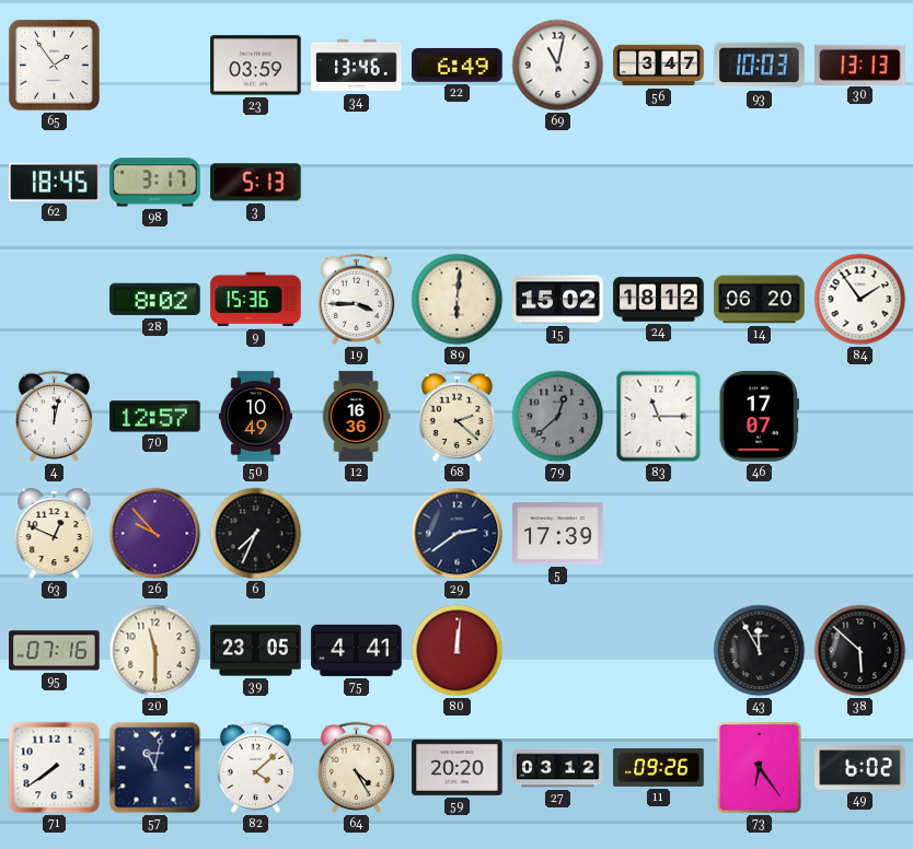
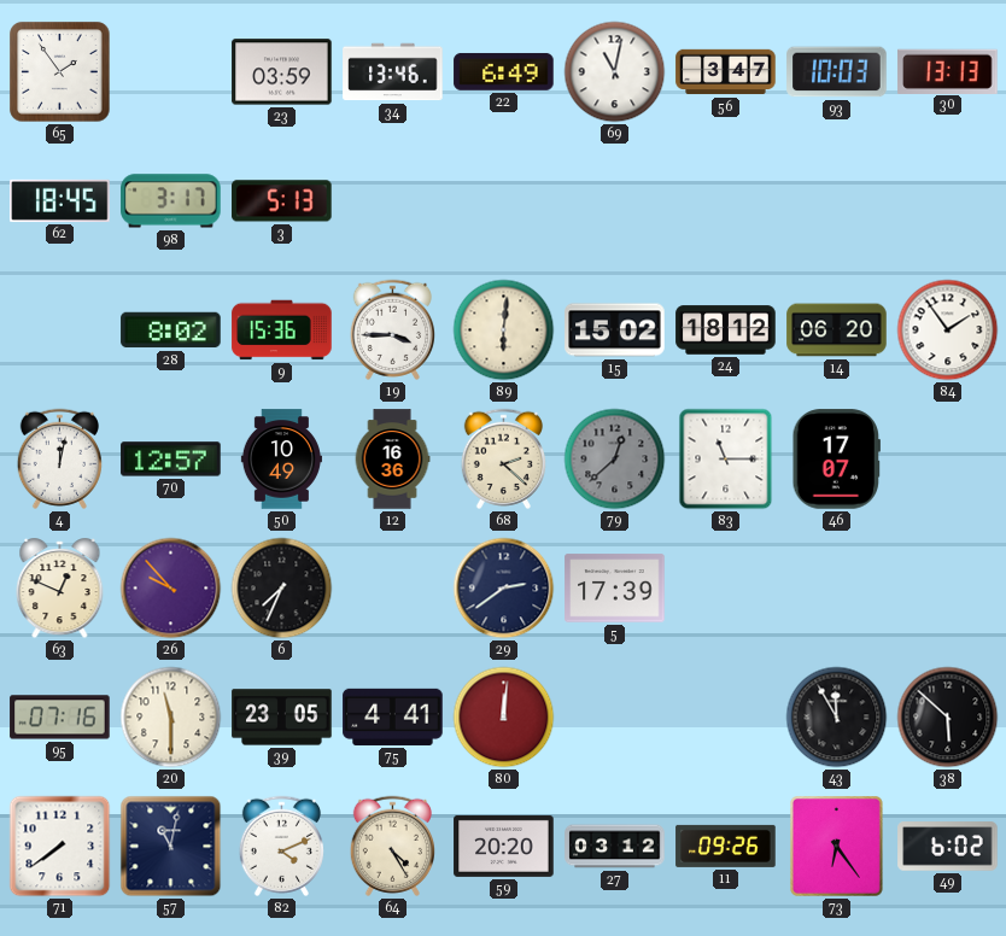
82: 4:08 -> 4:11 (281, 846)
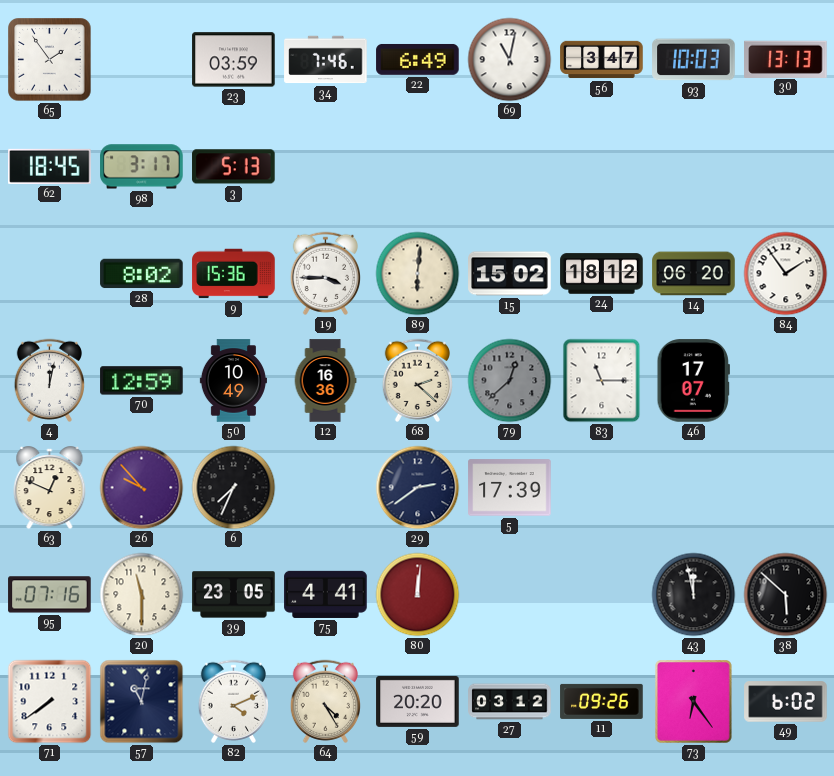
34: 13:46 -> 7:46 (326, 60)
70: 12:57 -> 12:59 (142, 381)
43: 11:55 -> 11:58 (694, 595)
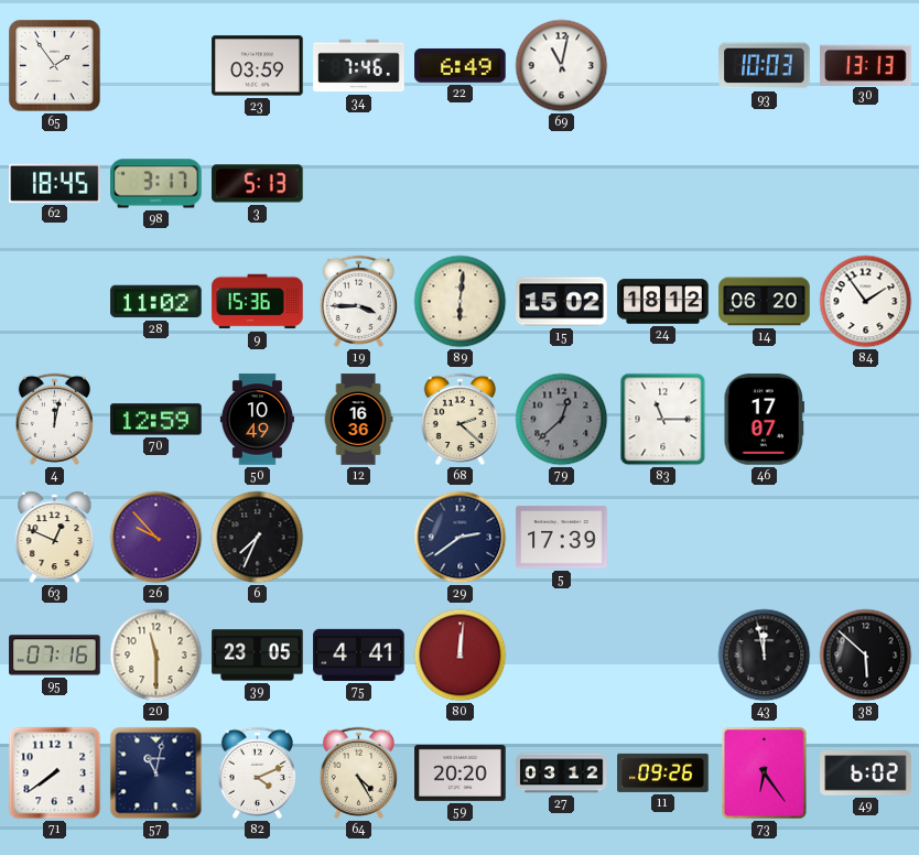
56: 3:47 -> none (602, 60)
28: 8:02 -> 11:02 (156, 302)
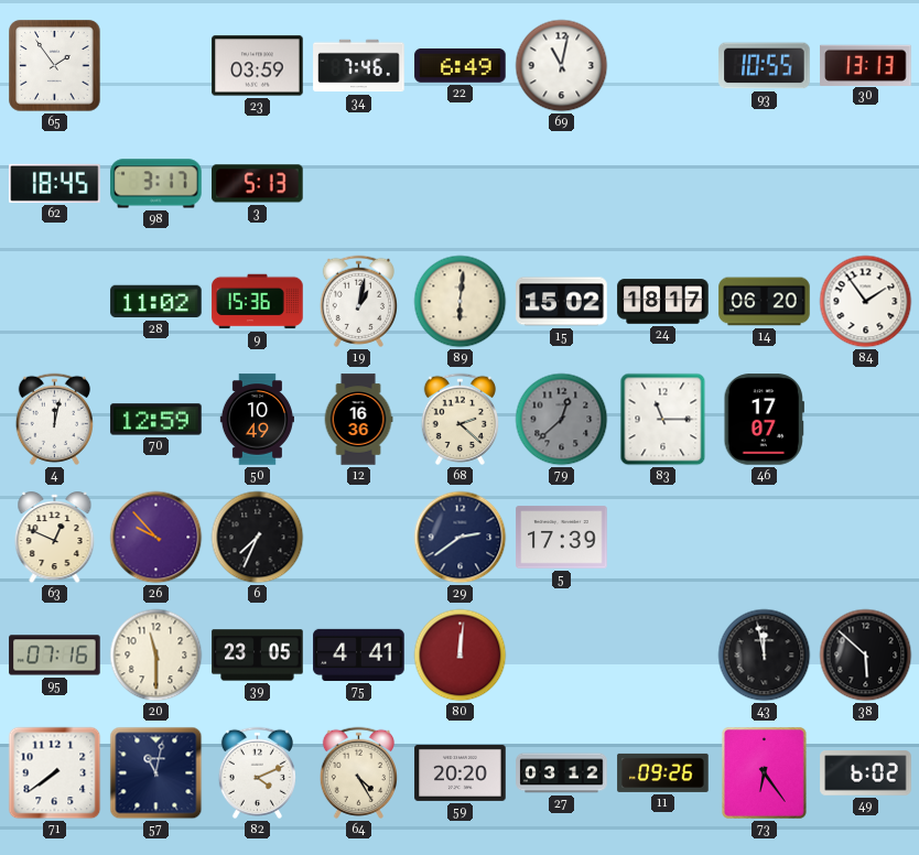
93: 10:03 -> 10:55 (765, 66)
19: 3:45 -> 1:02 (358, 301)
24: 18:12 -> 18:17 (663, 302)
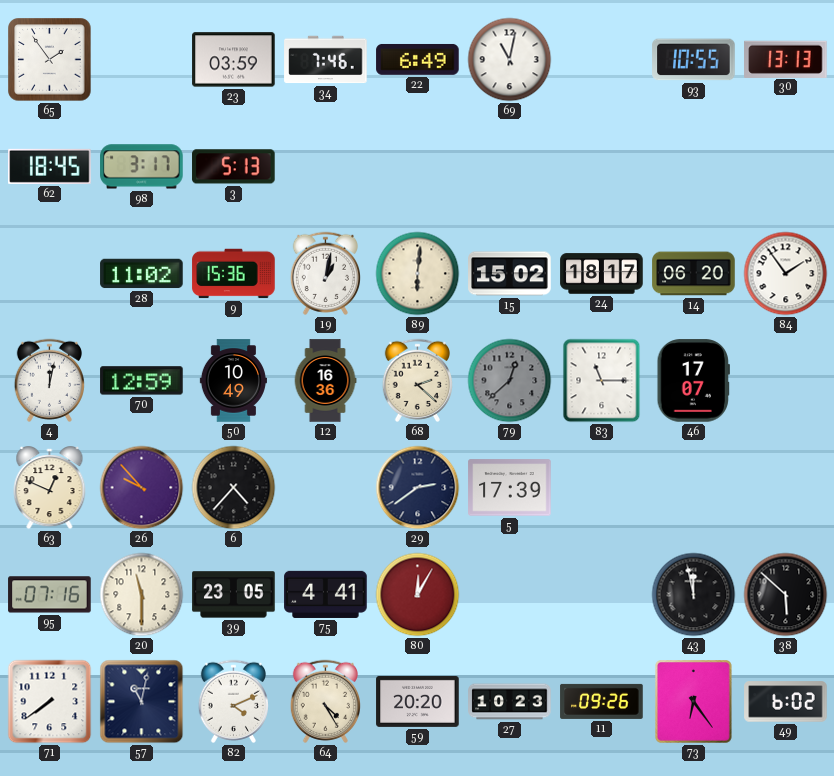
6: 7:34 -> 4:37 (234, 488)
80: 12:01 -> 12:05 (418, 595)
27: 03:12 -> 10:23 (510, 702)
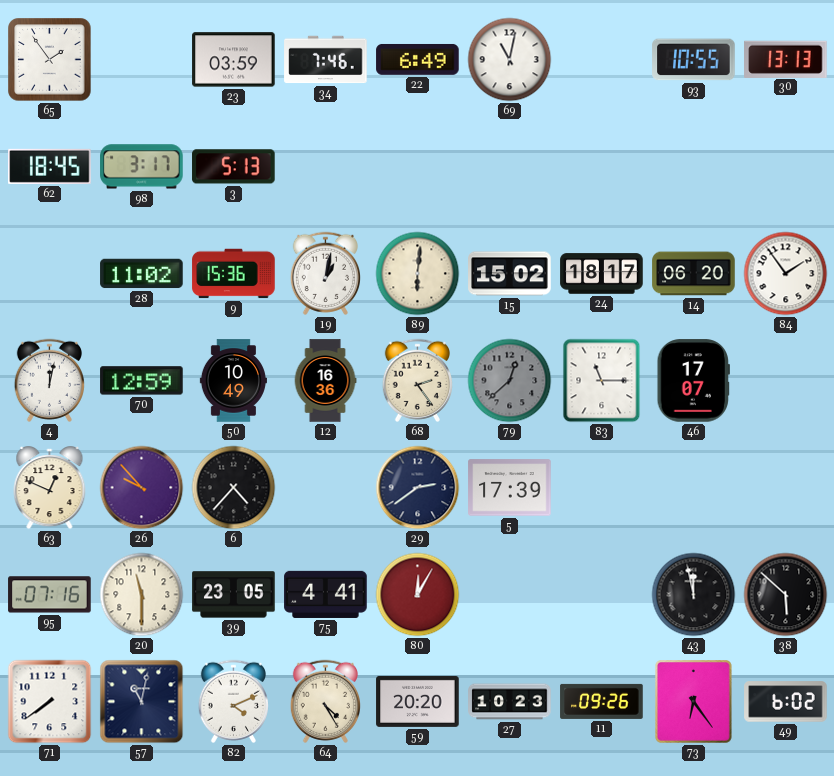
68: 2:22 -> 2:24 (417, 380)
